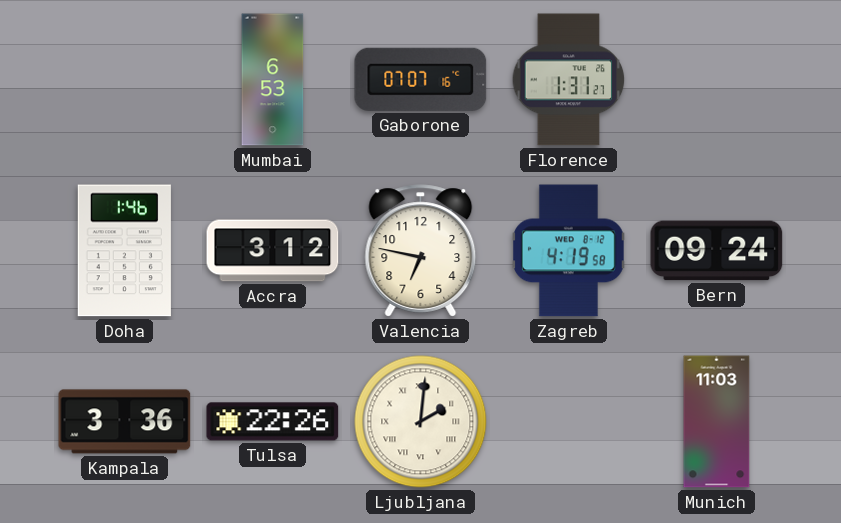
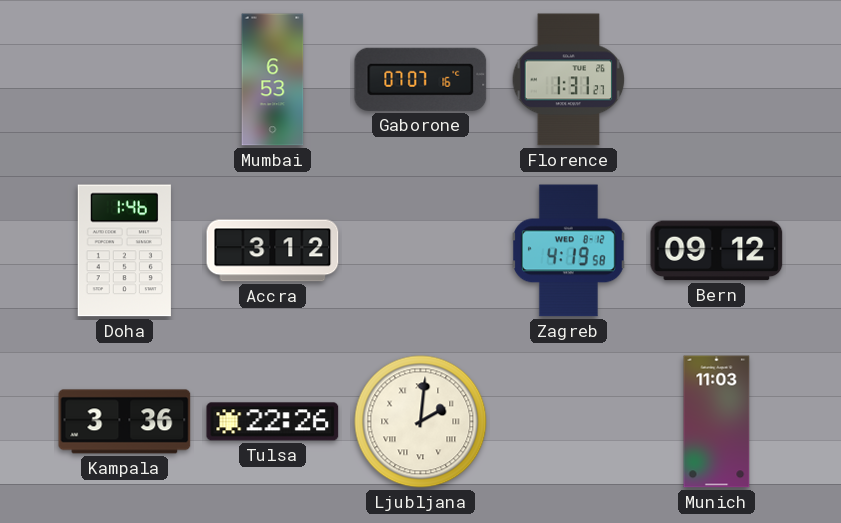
Valencia: 6:47 -> none (421, 251)
Bern: 09:24 -> 09:12 (717, 251)
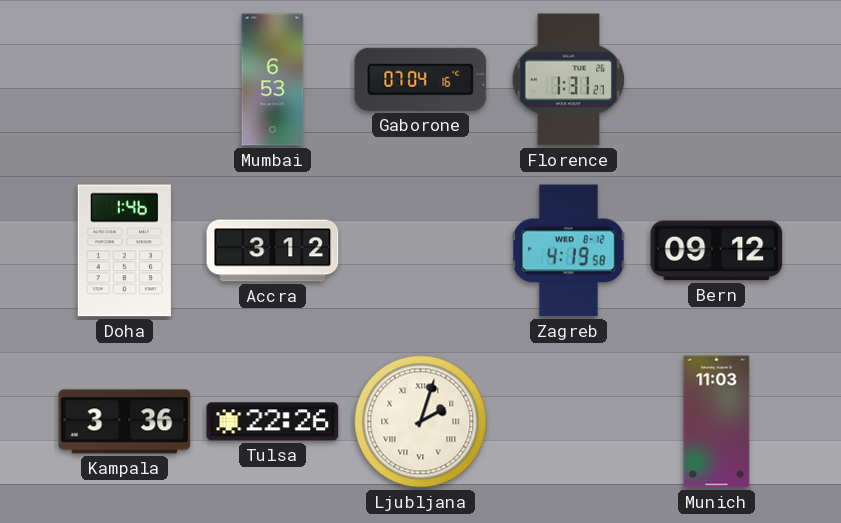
Gaborone: 07:07 -> 07:04 (421, 79)
Ljubljana: 2:01 -> 2:03 (421, 422)
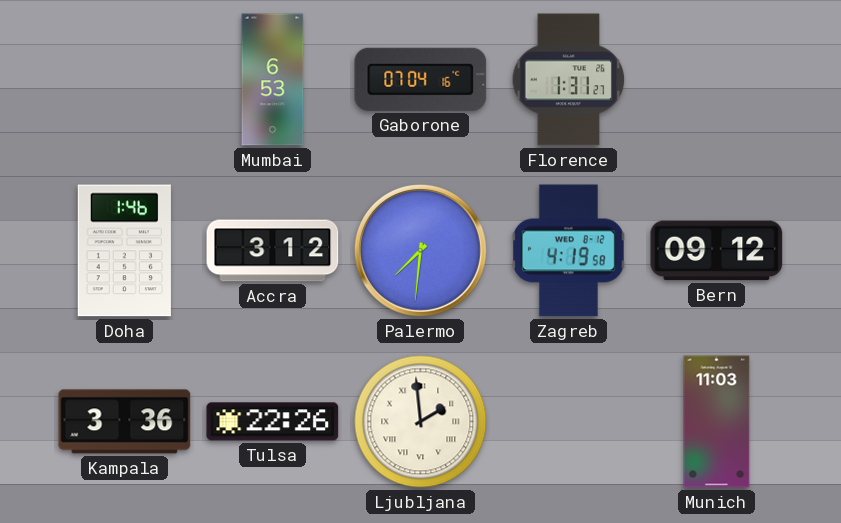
Palermo: none -> 7:31 (420, 250)
Ljubljana: 2:03 -> 1:59 (421, 422)
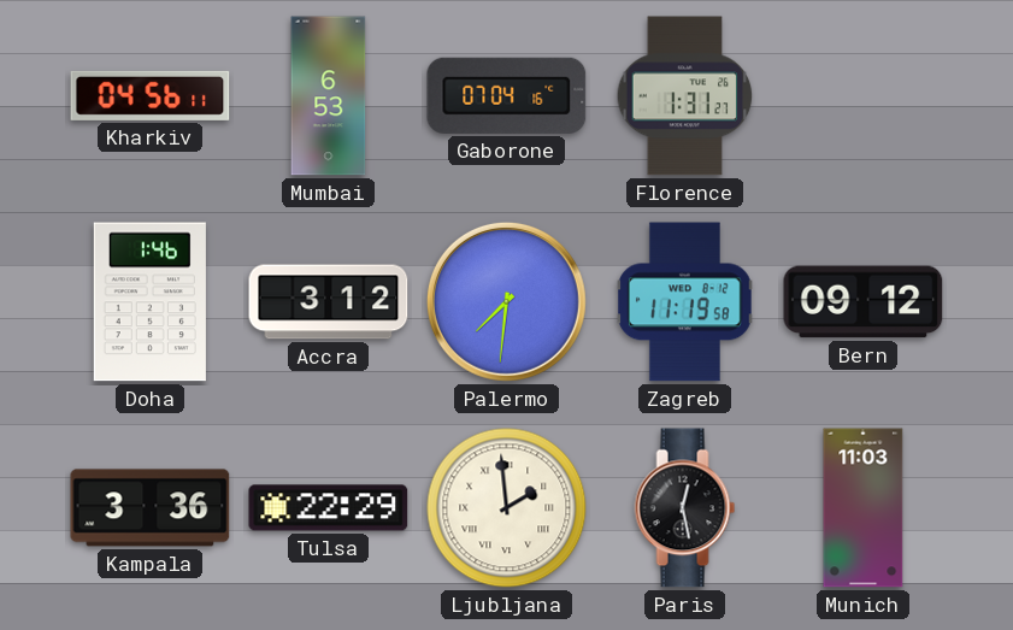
Kharkiv: none -> 04:56 (151, 95)
Zagreb: 4:19 -> 11:19 (684, 302)
Tulsa: 22:26 -> 22:29 (329, 508)
Paris: none -> 12:28 (685, 508)
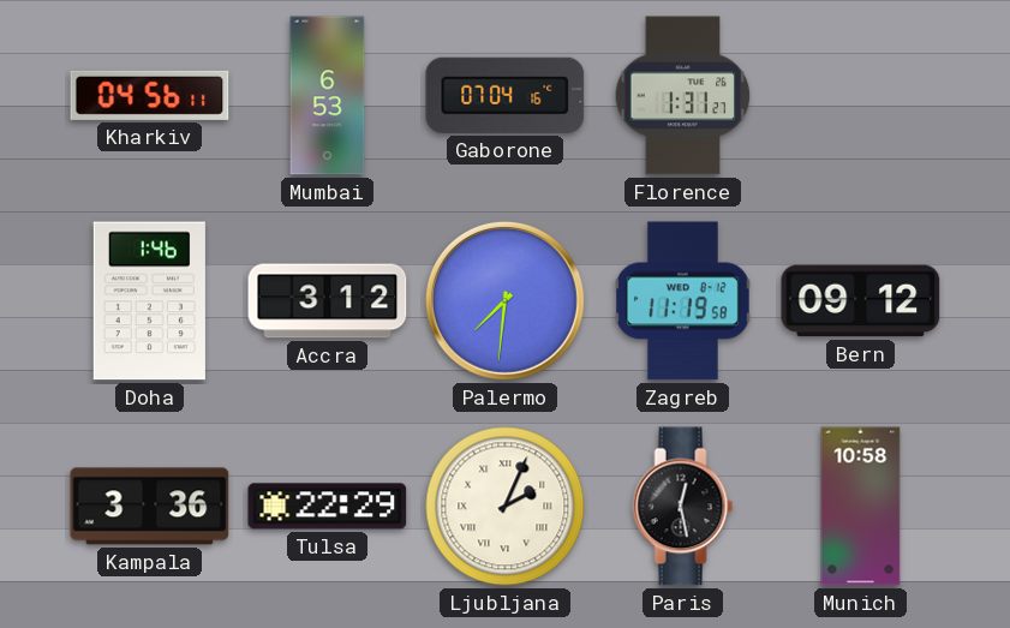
Ljubljana: 1:59 -> 2:04 (506, 507)
Munich: 11:03 -> 10:58 (861, 507)
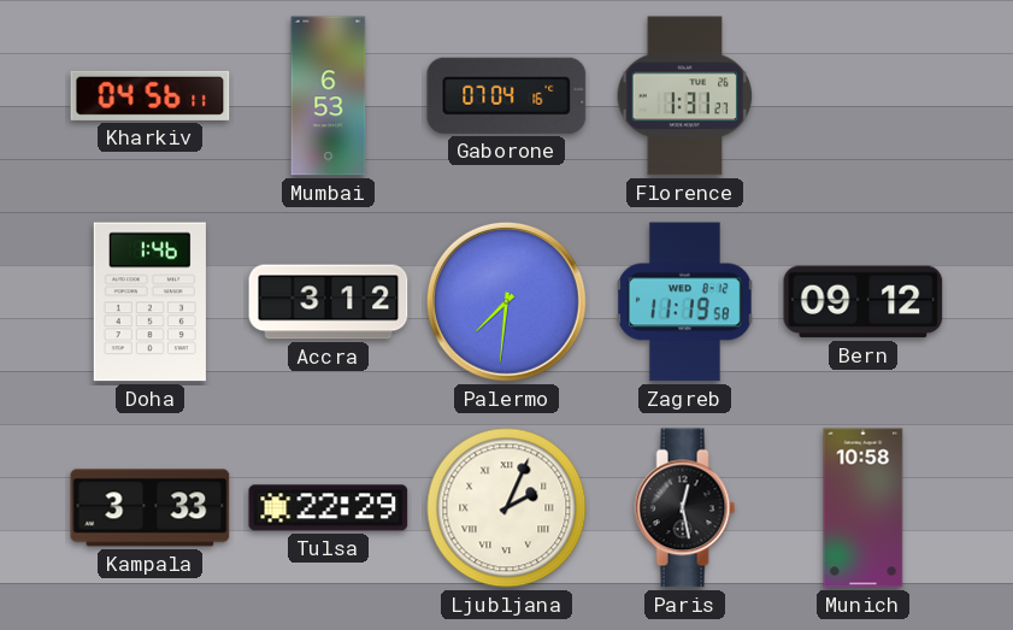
Kampala: 3:36 -> 3:33 (151, 508)
